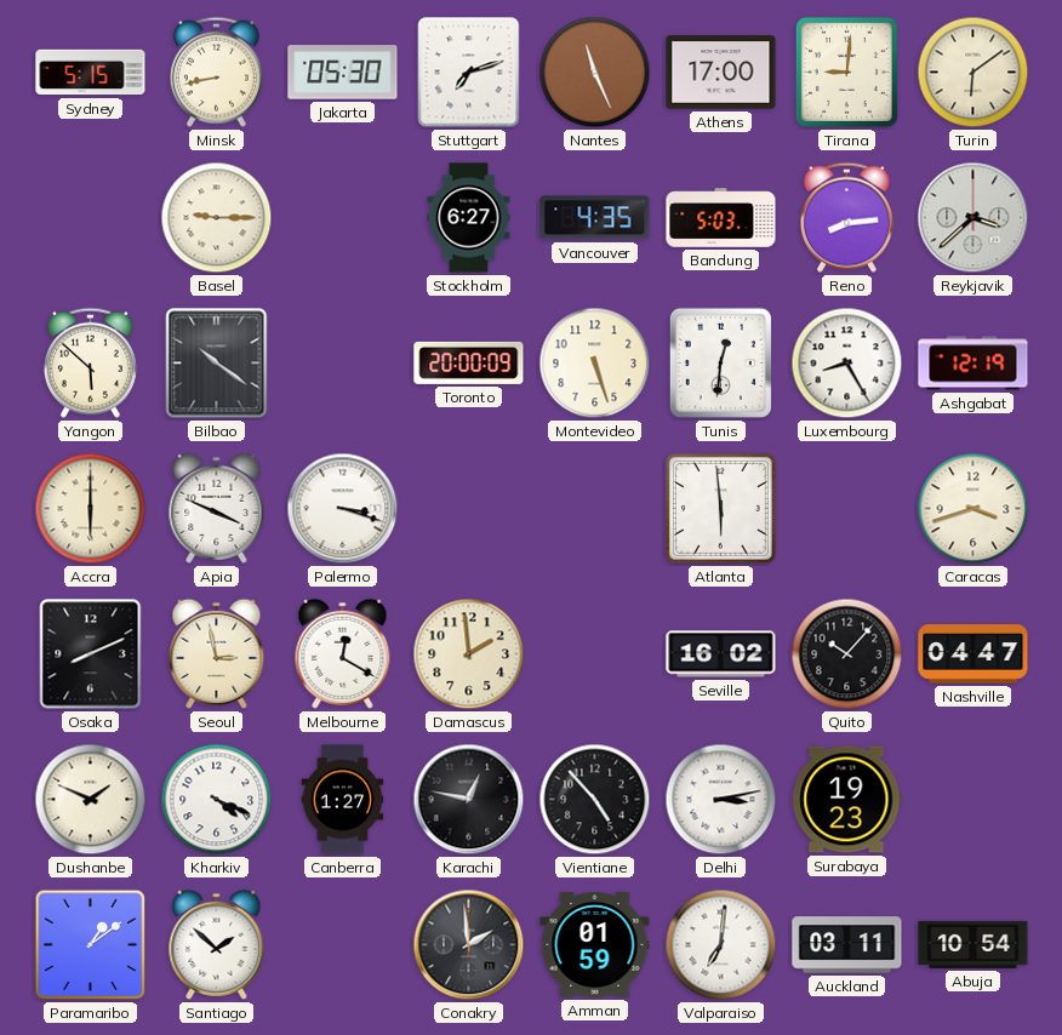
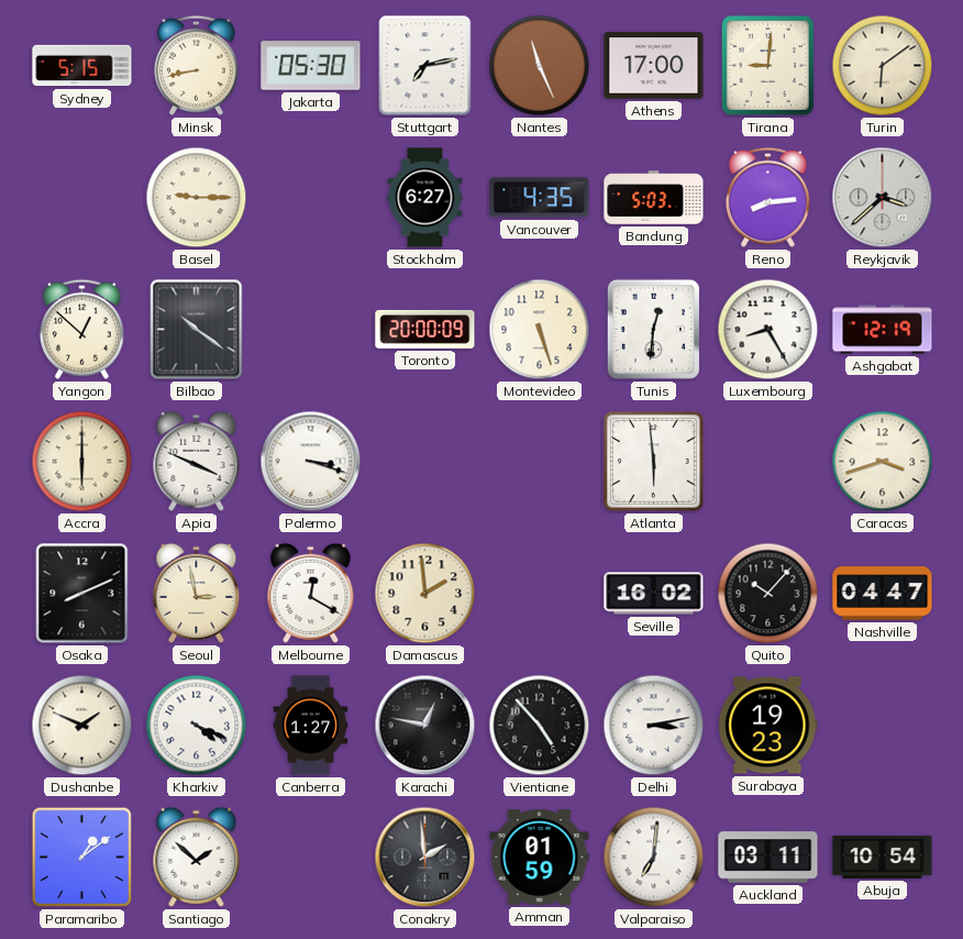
Stuttgart: 7:12 -> 7:13 (425, 66)
Yangon: 5:52 -> 12:52 (81, 329)
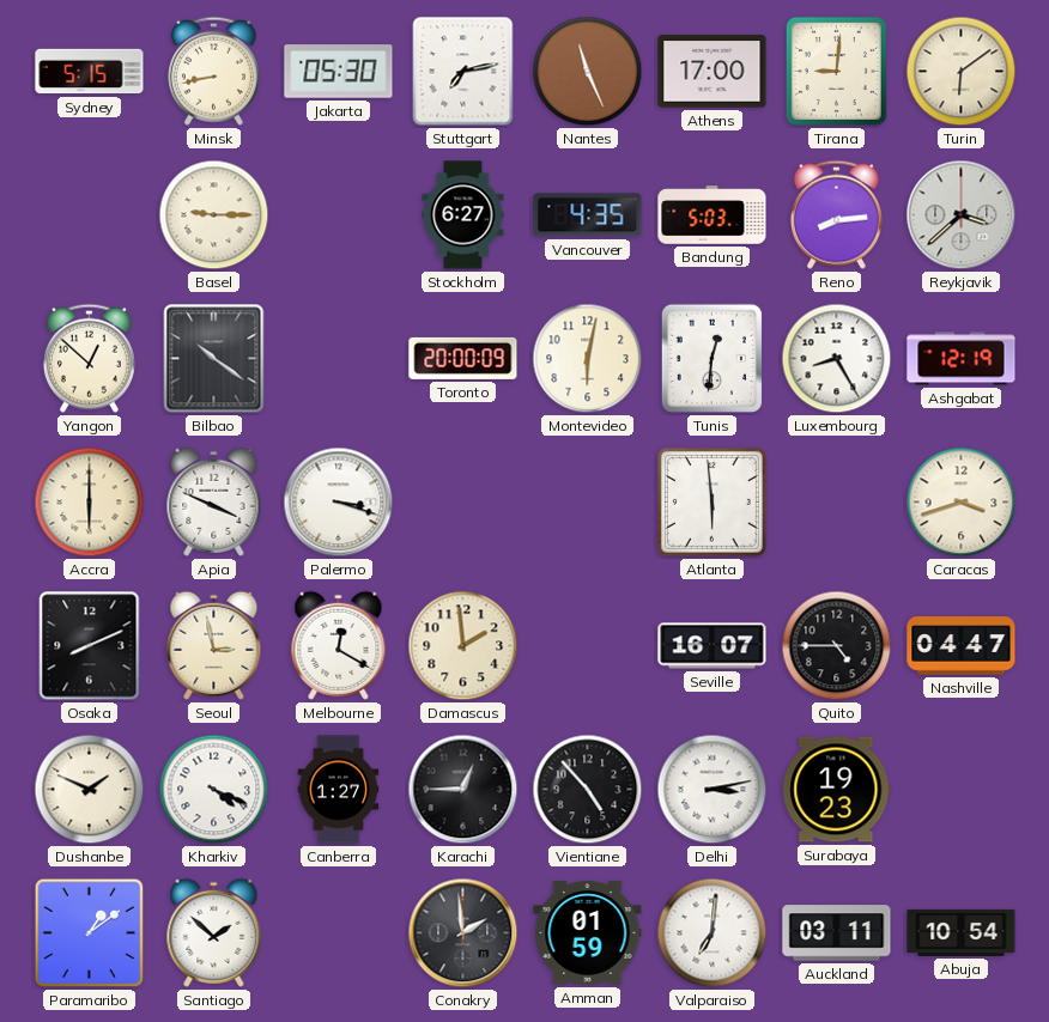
Montevideo: 5:27 -> 6:02 (588, 359)
Seville: 16:02 -> 16:07 (713, 646)
Quito: 10:07 -> 4:45 (837, 646)
Karachi: 12:47 -> 12:45 (463, 790)
